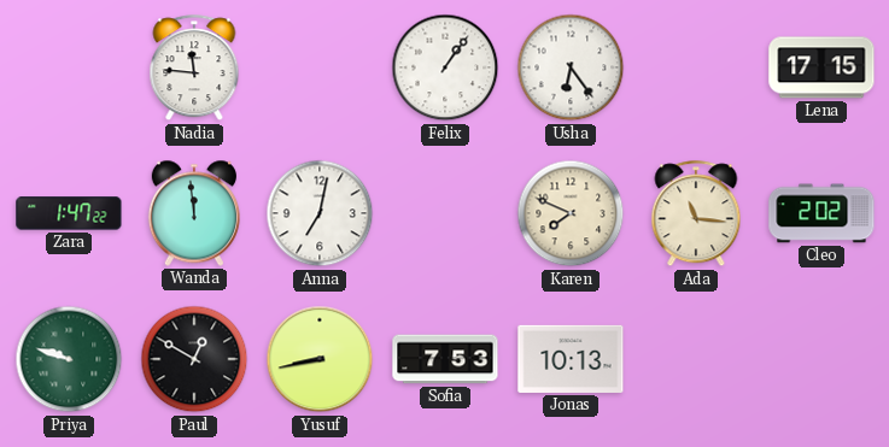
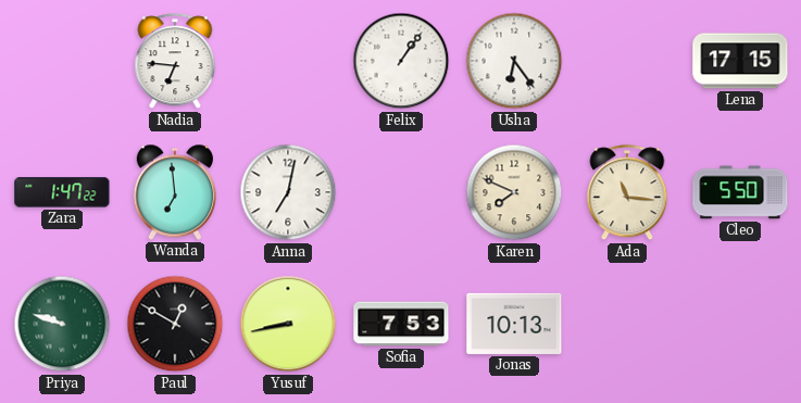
Nadia: 11:46 -> 6:46 (175, 62)
Wanda: 11:59 -> 6:59 (175, 192)
Cleo: 2:02 -> 5:50 (740, 192)
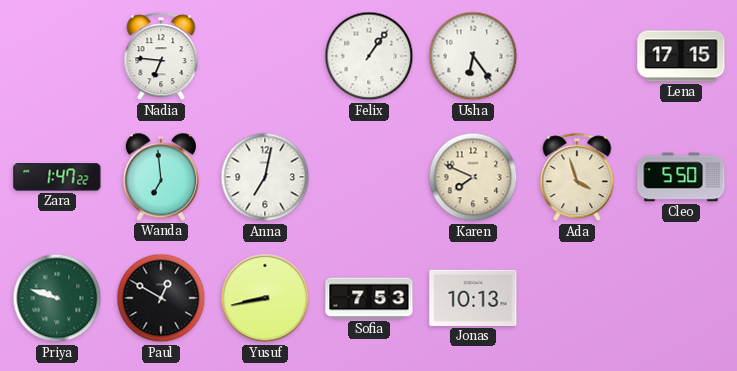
Ada: 11:16 -> 3:57 (577, 178)
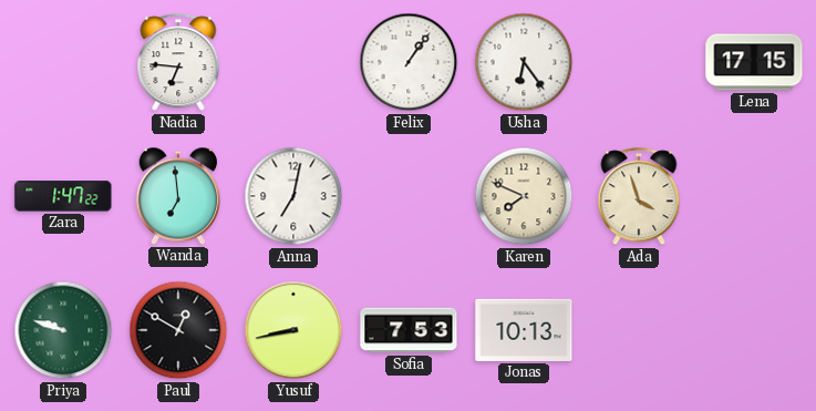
Cleo: 5:50 -> none (681, 177)
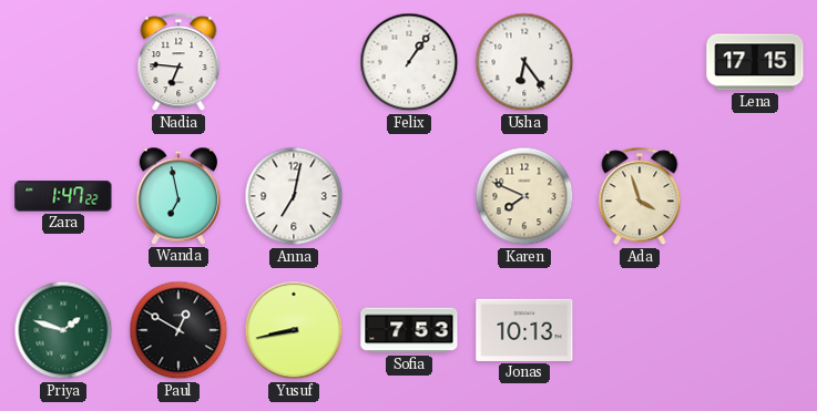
Wanda: 6:59 -> 6:58 (178, 196)
Priya: 9:48 -> 1:48 (63, 330)
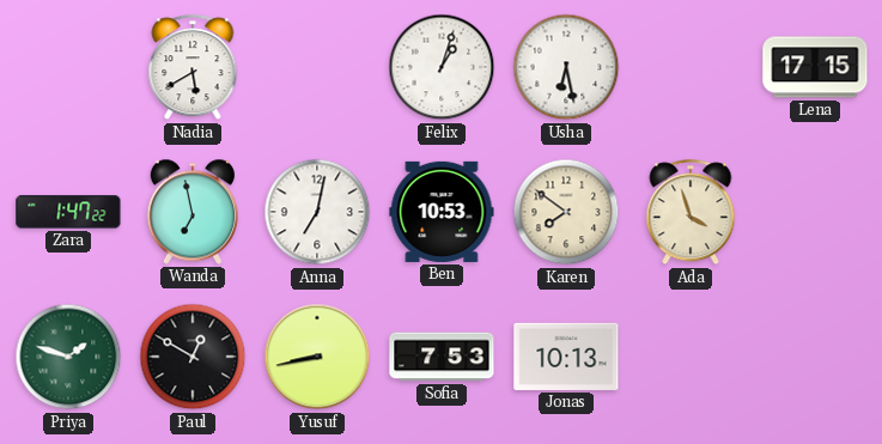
Nadia: 6:46 -> 5:40 (193, 68)
Felix: 1:06 -> 1:03 (442, 67)
Usha: 6:24 -> 6:28 (566, 67)
Ben: none -> 10:53 (442, 212)
Karen: 7:49 -> 7:51 (566, 212)
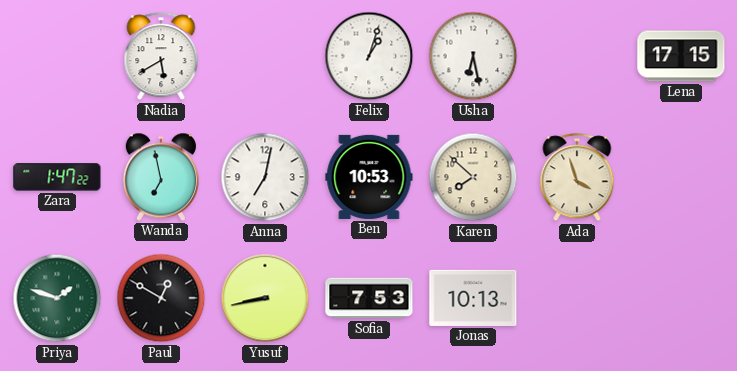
Karen: 7:51 -> 7:52 (473, 177)
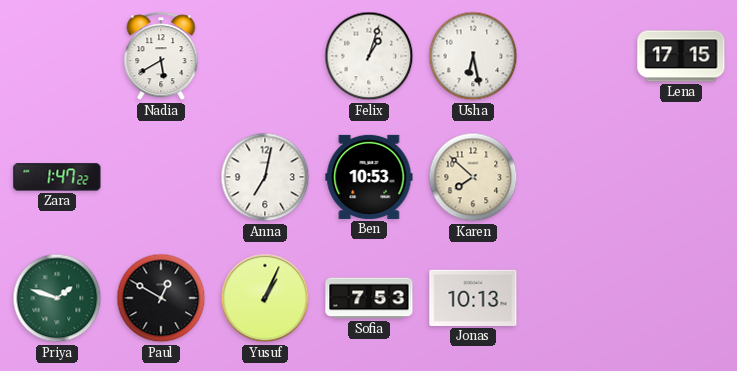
Wanda: 6:58 -> none (161, 177)
Ada: 3:57 -> none (577, 178)
Yusuf: 8:43 -> 1:04 (265, 298)
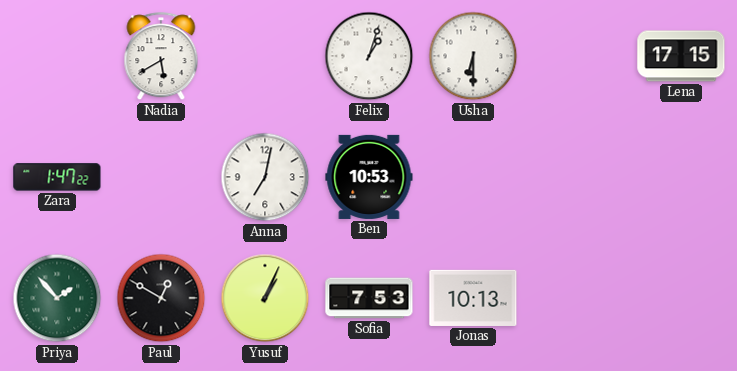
Usha: 6:28 -> 6:30 (473, 56)
Karen: 7:52 -> none (473, 177)
Priya: 1:48 -> 1:53 (57, 298)
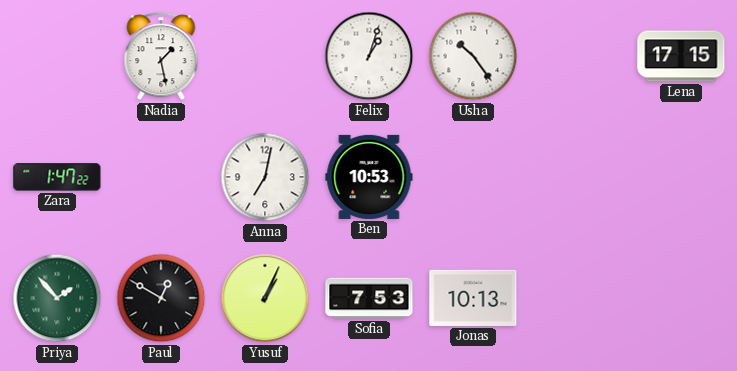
Nadia: 5:40 -> 1:28 (161, 57)
Usha: 6:30 -> 10:24 (473, 56)
